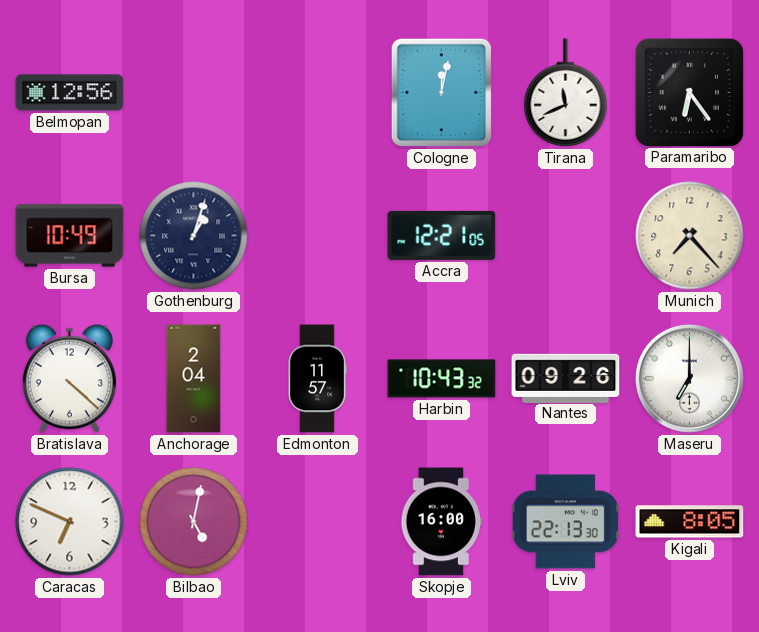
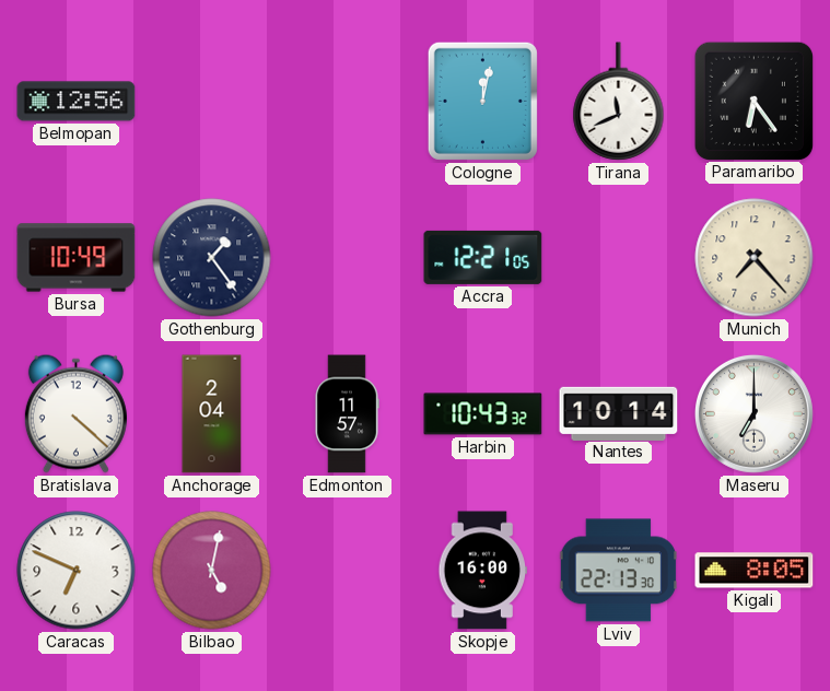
Gothenburg: 1:03 -> 1:24 (212, 258)
Nantes: 09:26 -> 10:14 (619, 413)
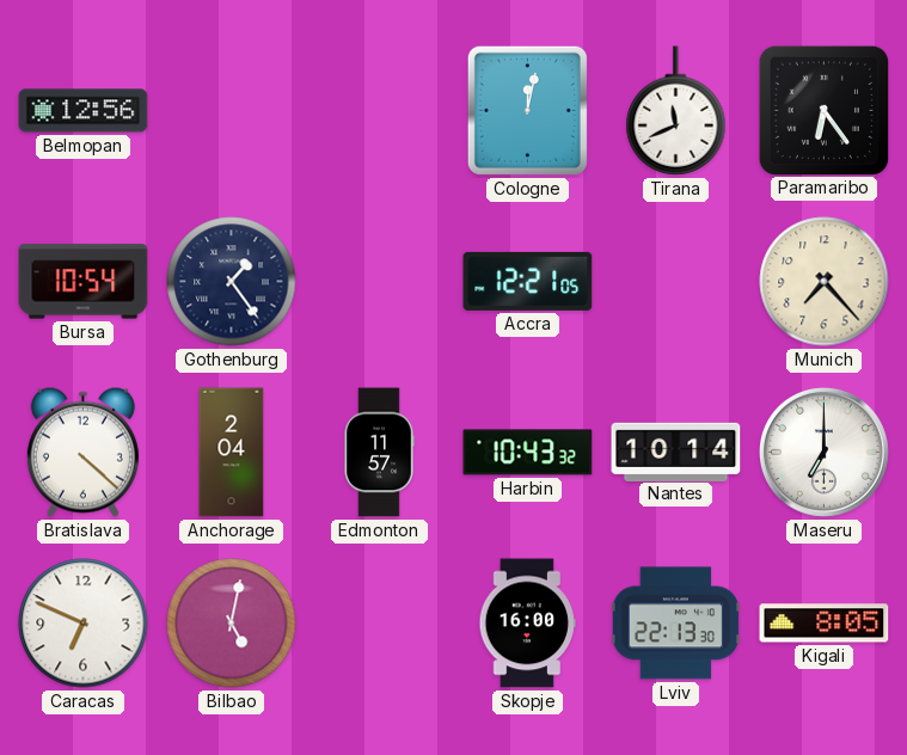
Bursa: 10:49 -> 10:54 (84, 282)
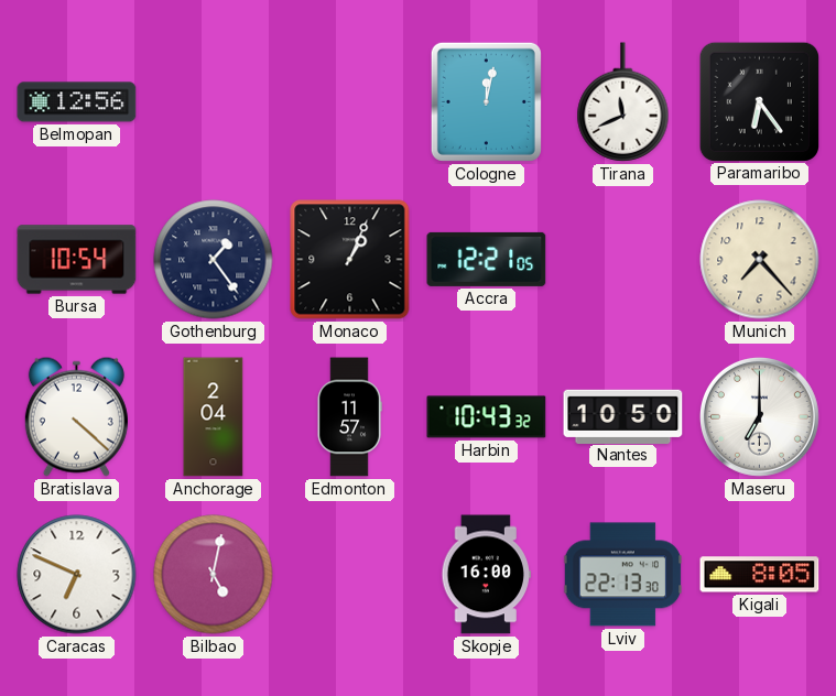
Monaco: none -> 1:04 (350, 260)
Nantes: 10:14 -> 10:50 (623, 416)
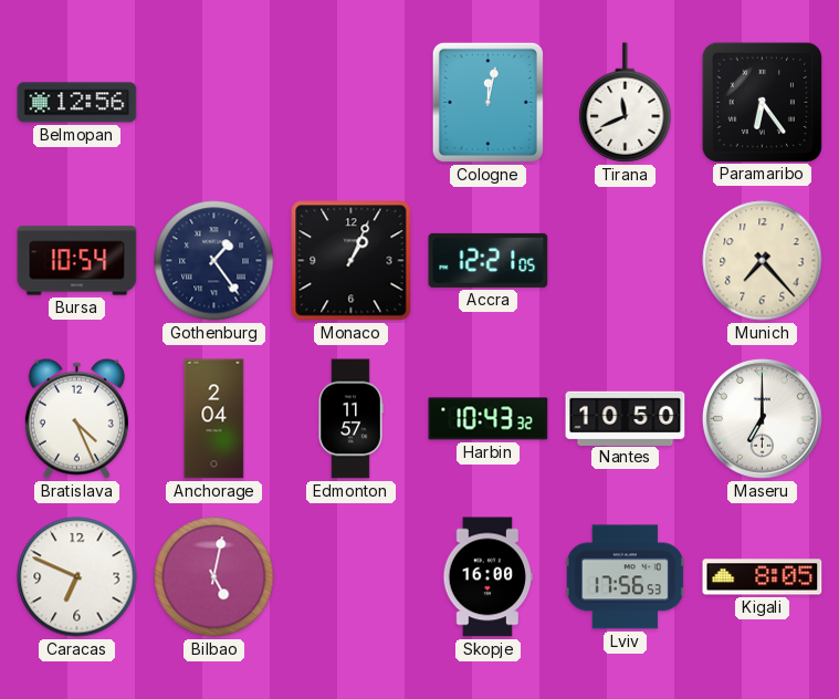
Bratislava: 4:22 -> 4:26 (76, 418)
Lviv: 22:13 -> 17:56 (626, 577)
